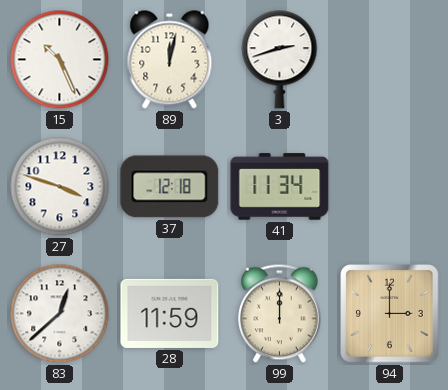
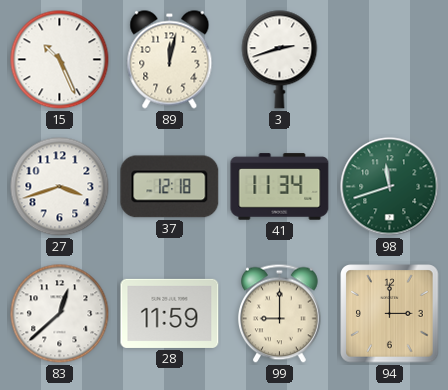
27: 3:48 -> 3:42 (60, 187)
98: none -> 11:42 (390, 187)
99: 12:00 -> 9:00 (280, 314)
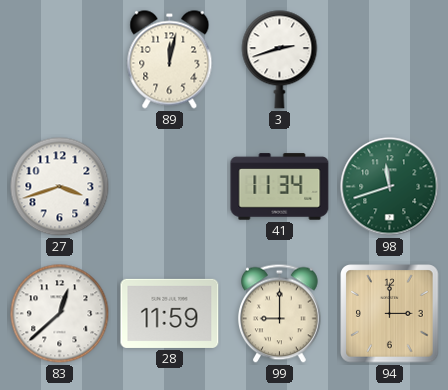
15: 10:26 -> none (60, 60)
37: 12:18 -> none (170, 187)
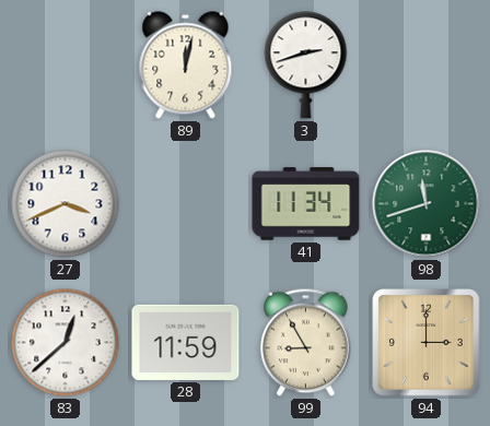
27: 3:42 -> 3:41 (66, 204)
99: 9:00 -> 8:55 (306, 343)
